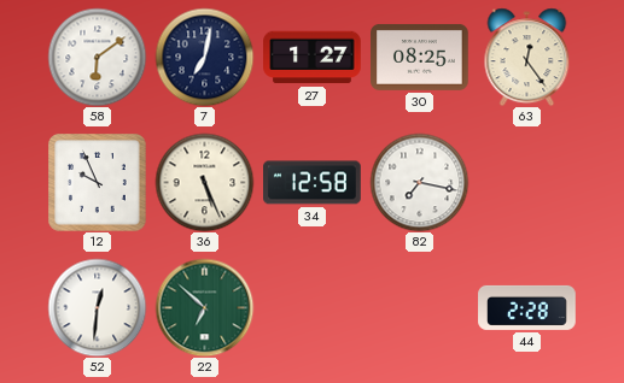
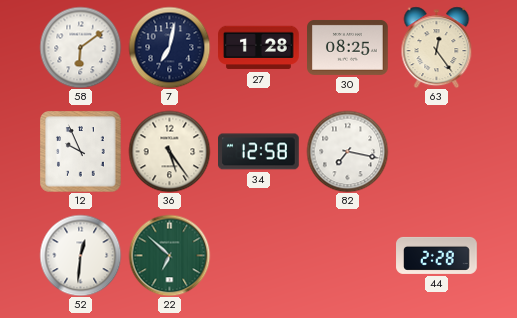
27: 1:27 -> 1:28 (259, 48)
36: 5:26 -> 5:24 (169, 151)
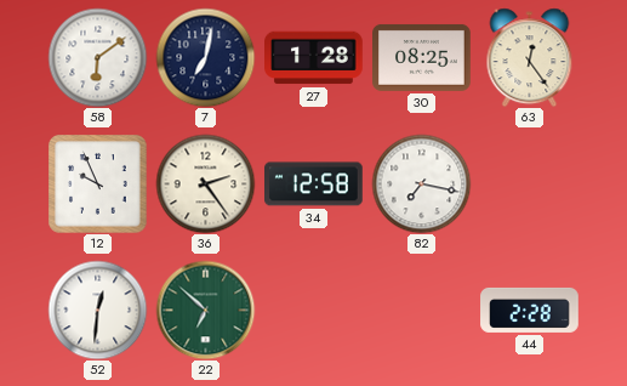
36: 5:24 -> 2:24 (205, 183)
